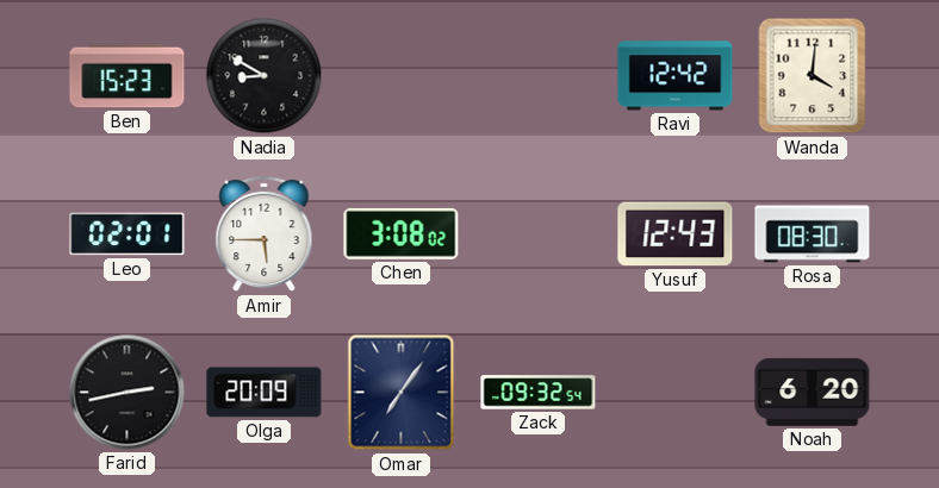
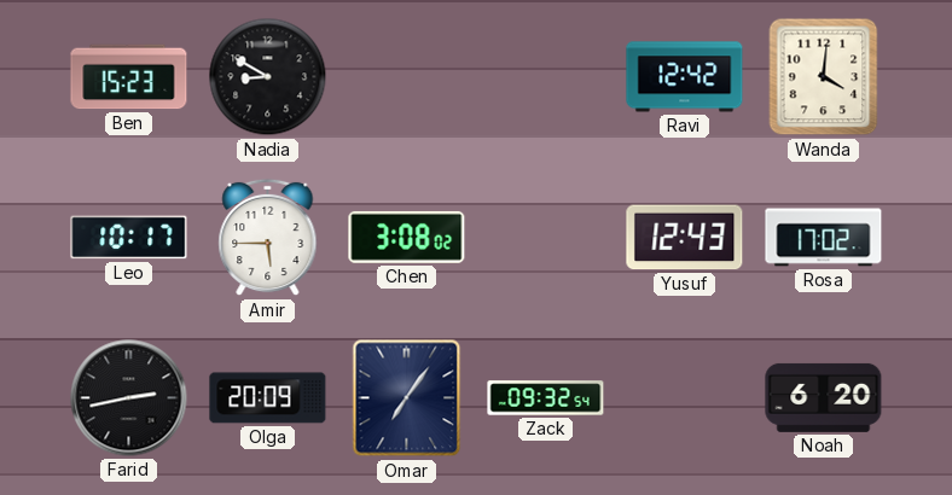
Leo: 02:01 -> 10:17 (129, 238)
Rosa: 08:30 -> 17:02 (824, 238)
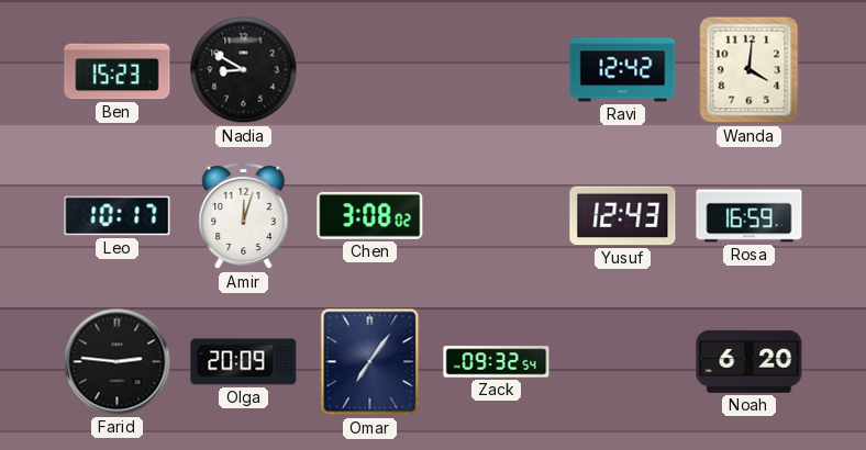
Amir: 5:45 -> 12:03 (244, 216)
Rosa: 17:02 -> 16:59 (750, 216)
Farid: 2:43 -> 2:46 (118, 362)
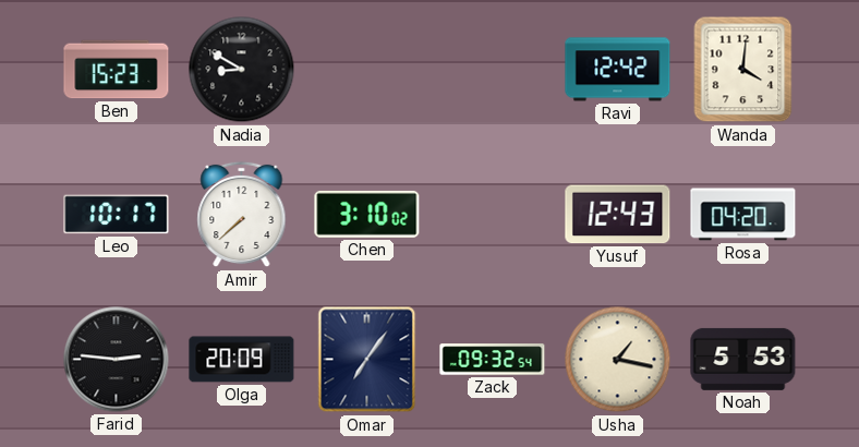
Amir: 12:03 -> 7:38 (242, 215)
Chen: 3:08 -> 3:10 (367, 214)
Rosa: 16:59 -> 04:20 (743, 215)
Usha: none -> 1:17 (618, 360)
Noah: 6:20 -> 5:53 (743, 359)
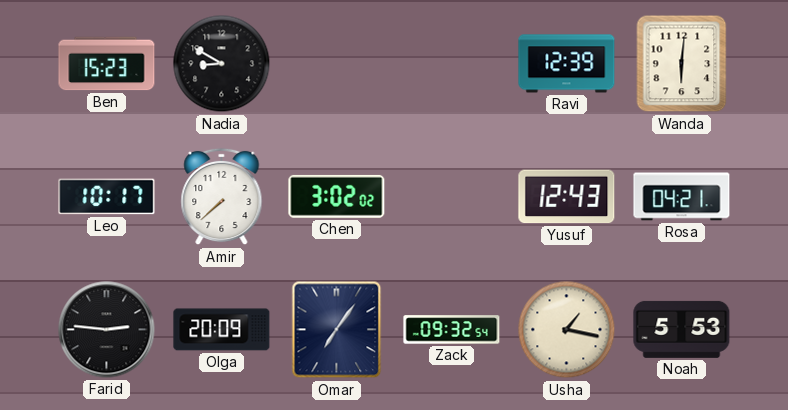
Ravi: 12:42 -> 12:39 (567, 64)
Wanda: 4:01 -> 6:01 (682, 64)
Chen: 3:10 -> 3:02 (337, 196)
Rosa: 04:20 -> 04:21 (682, 197)
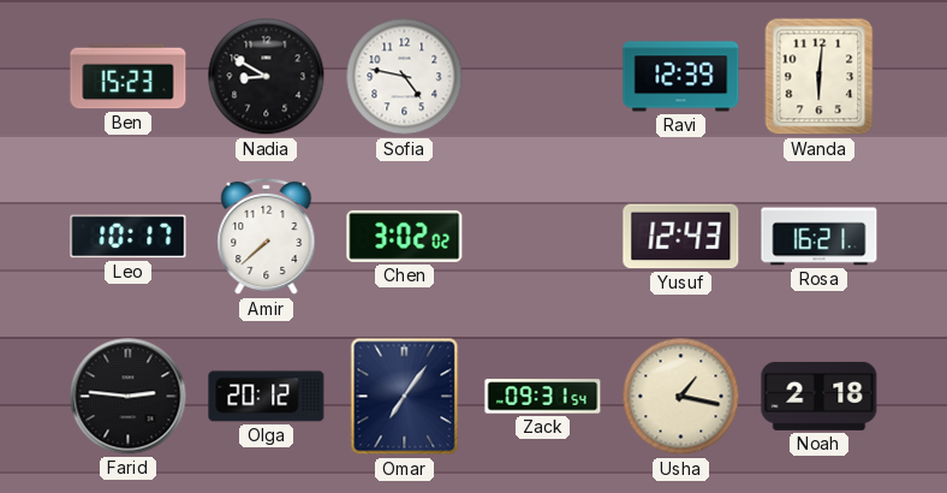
Sofia: none -> 4:47 (405, 77)
Rosa: 04:21 -> 16:21 (820, 237)
Olga: 20:09 -> 20:12 (267, 397)
Zack: 09:32 -> 09:31 (543, 397)
Noah: 5:53 -> 2:18 (820, 396)
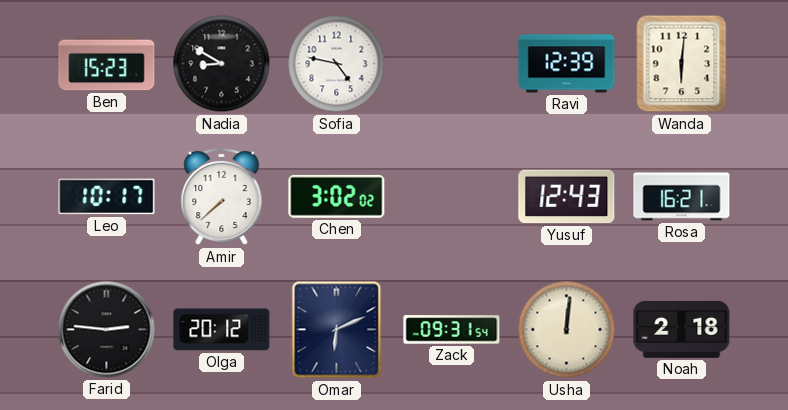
Omar: 7:06 -> 6:11 (337, 330)
Usha: 1:17 -> 12:01 (567, 330)
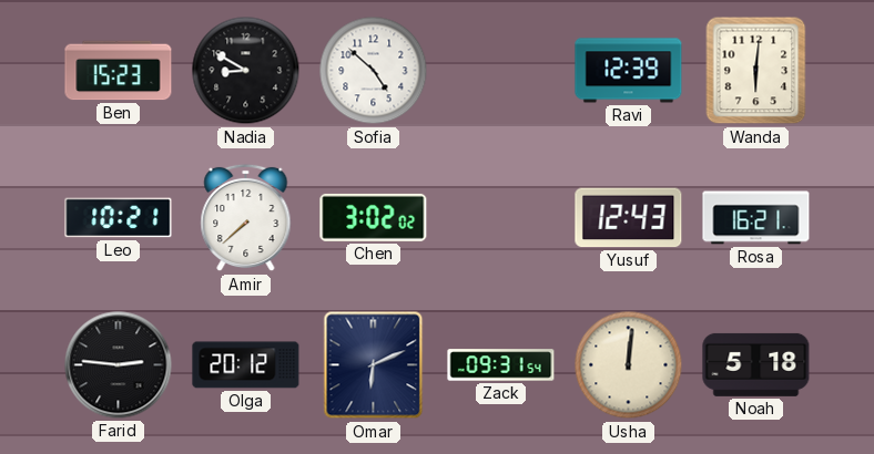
Sofia: 4:47 -> 4:52 (374, 71)
Leo: 10:17 -> 10:21 (119, 218)
Noah: 2:18 -> 5:18 (756, 364)
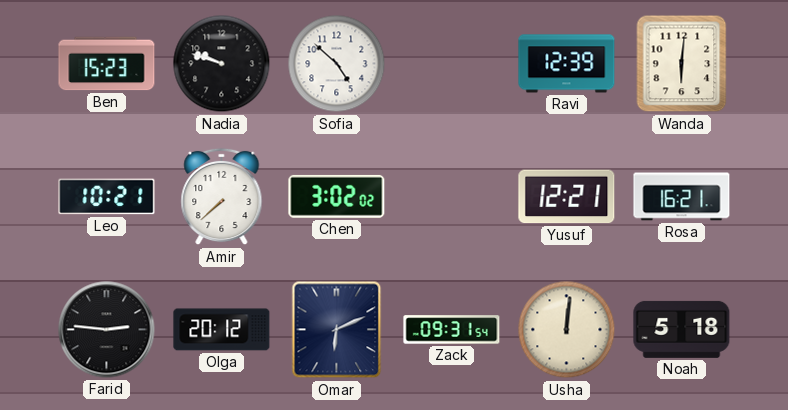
Nadia: 8:50 -> 9:48 (222, 64)
Yusuf: 12:43 -> 12:21 (567, 197)
